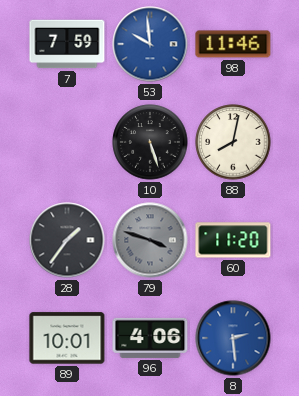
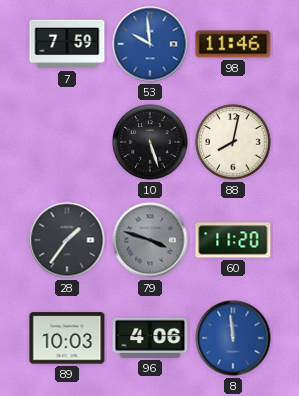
89: 10:01 -> 10:03 (67, 338)
8: 2:29 -> 11:59 (233, 338)
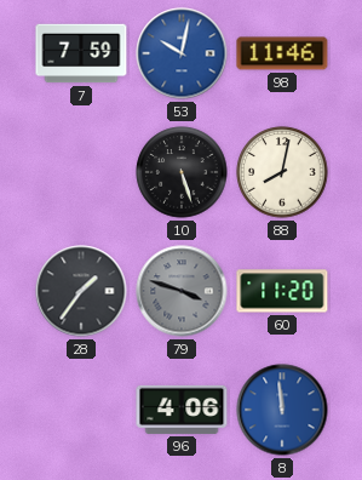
53: 9:59 -> 10:02 (182, 53)
89: 10:03 -> none (67, 338)
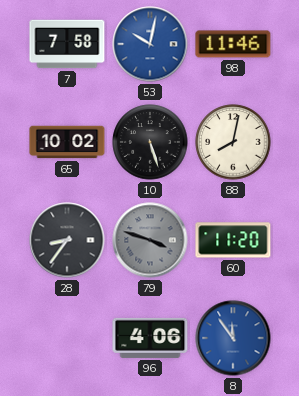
7: 7:59 -> 7:58 (67, 44)
65: none -> 10:02 (67, 142)
28: 1:36 -> 8:36 (67, 240)
8: 11:59 -> 11:54 (233, 338)
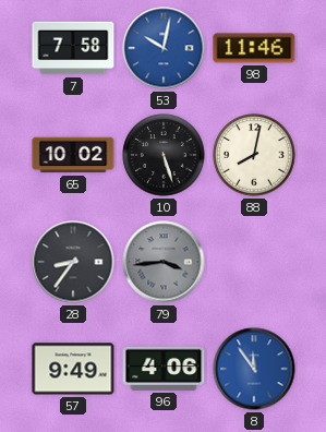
79: 3:48 -> 3:44 (164, 262)
60: 11:20 -> none (233, 240)
57: none -> 9:49 (73, 369)
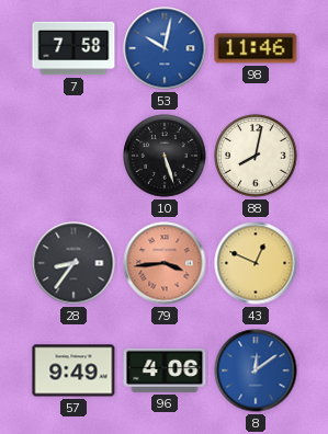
65: 10:02 -> none (73, 155)
79 dial: grey -> salmon (165, 263)
43: none -> 12:49 (256, 263)
8: 11:54 -> 12:09 (256, 370)
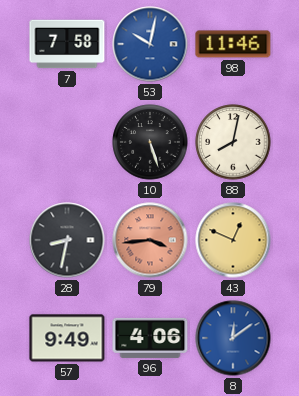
28: 8:36 -> 8:32 (67, 240)
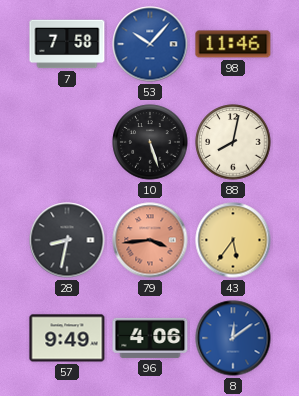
53: 10:02 -> 10:07 (150, 44)
43: 12:49 -> 5:36 (233, 240)
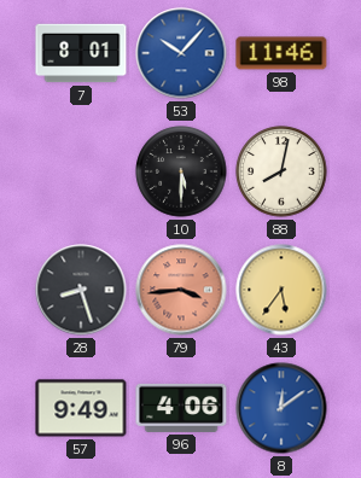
7: 7:58 -> 8:01 (81, 53)
10: 5:27 -> 5:30 (181, 171)
28: 8:32 -> 8:27 (81, 290)
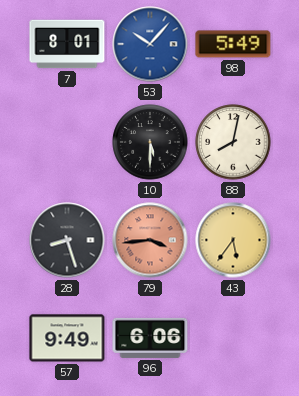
98: 11:46 -> 5:49 (233, 44)
96: 4:06 -> 6:06 (150, 338)
8: 12:09 -> none (281, 408)
